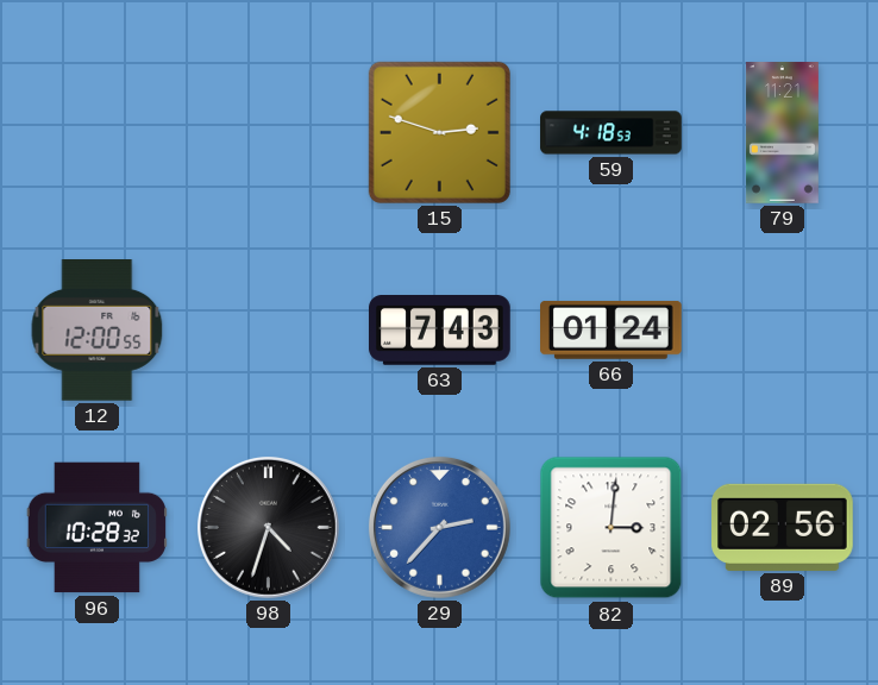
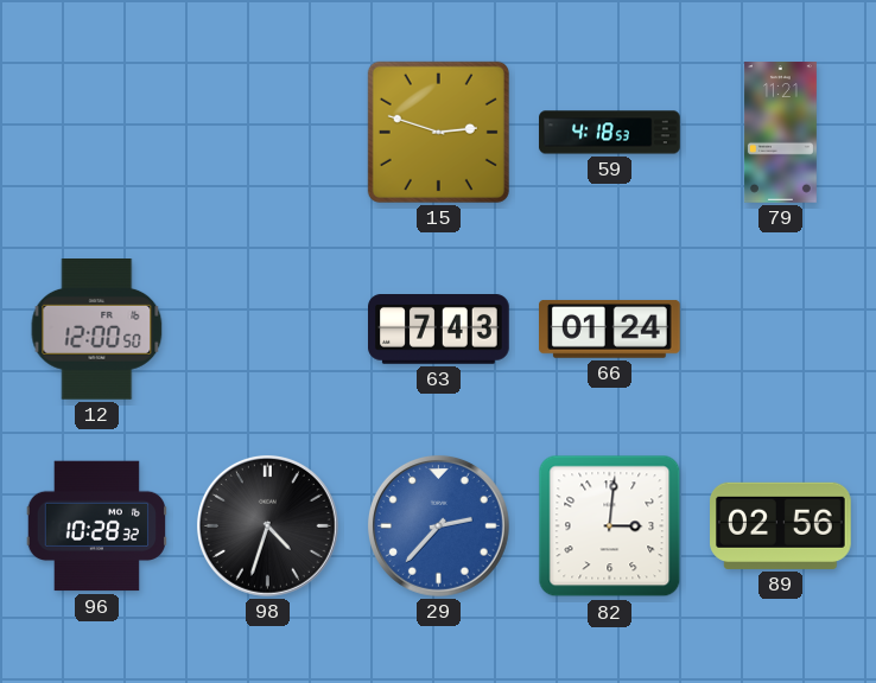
12: 12:00:55 -> 12:00:50 (97, 330)
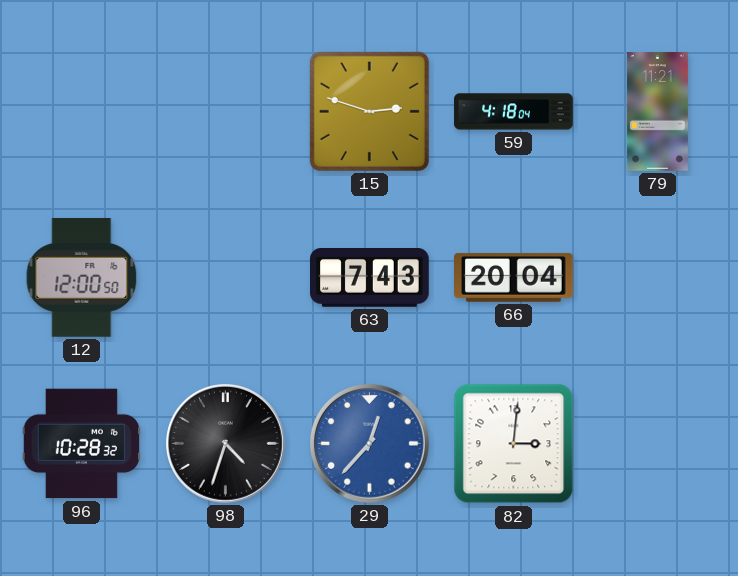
59: 4:18:53 -> 4:18:04 (514, 112)
66: 01:24 -> 20:04 (514, 277)
29: 2:37 -> 12:37 (369, 443)
89: 02:56 -> none (781, 525)
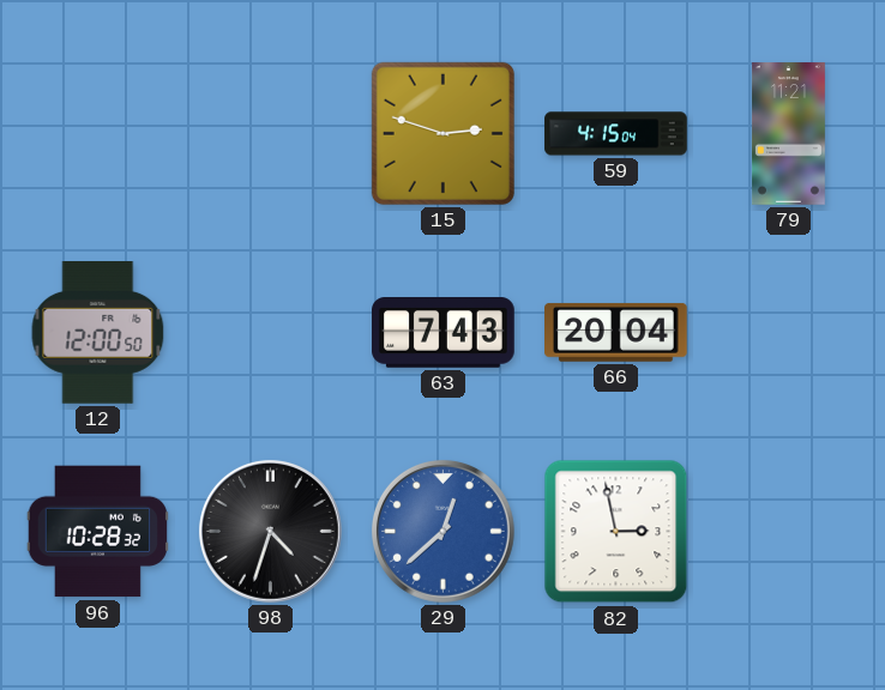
59: 4:18 -> 4:15 (616, 134)
29: 12:37 -> 12:38 (442, 531)
82: 3:01 -> 2:58 (616, 532)
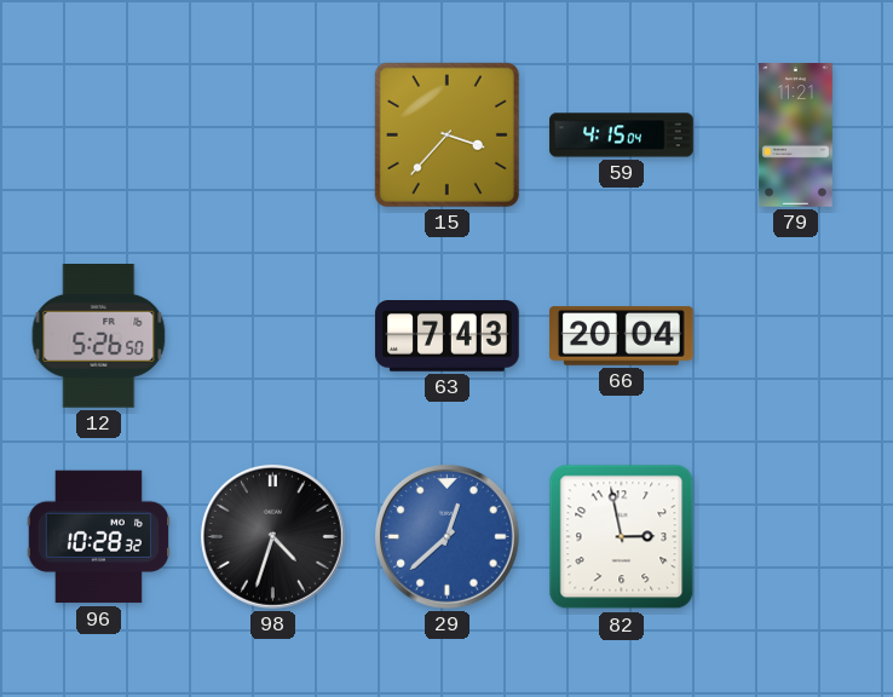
15: 2:48 -> 3:37 (447, 134)
12: 12:00 -> 5:26 (99, 336)
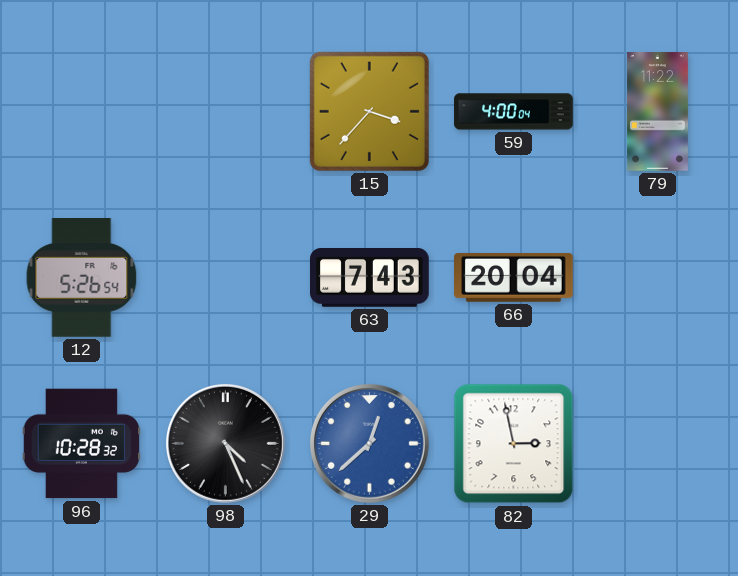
59: 4:15 -> 4:00 (514, 112)
79: 11:21 -> 11:22 (657, 112)
12: 5:26:50 -> 5:26:54 (82, 278)
98: 4:33 -> 4:26 (225, 443)
